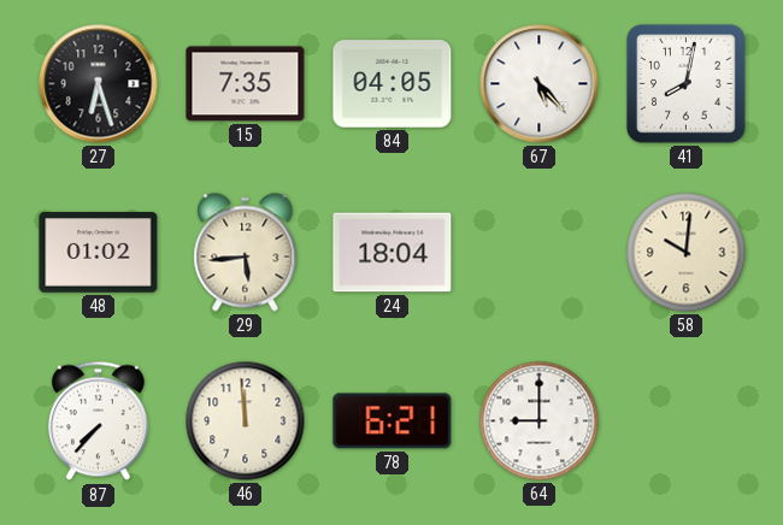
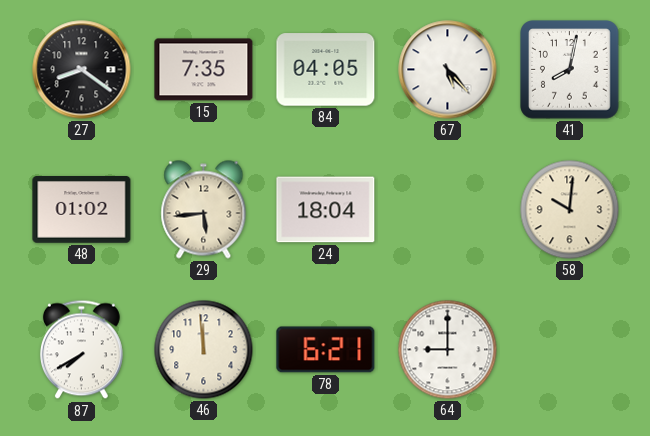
27: 6:27 -> 8:21 (82, 70)
87: 7:37 -> 7:40 (81, 350)
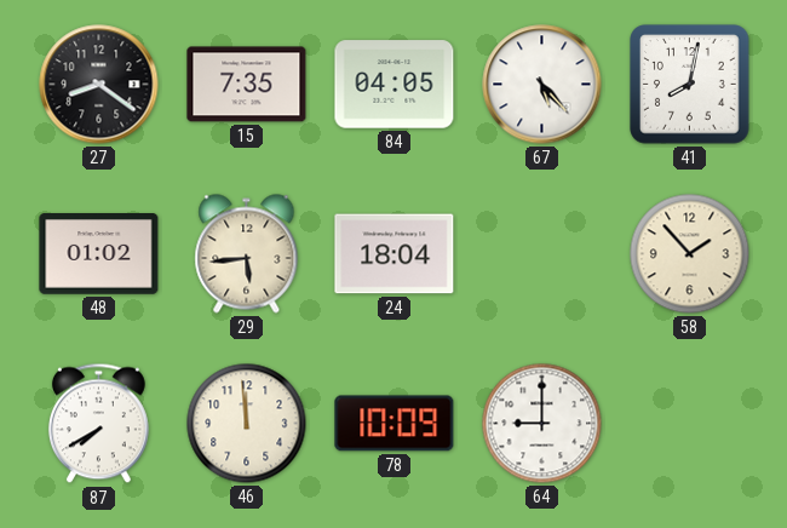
58: 10:01 -> 1:53 (690, 254)
78: 6:21 -> 10:09 (395, 424)
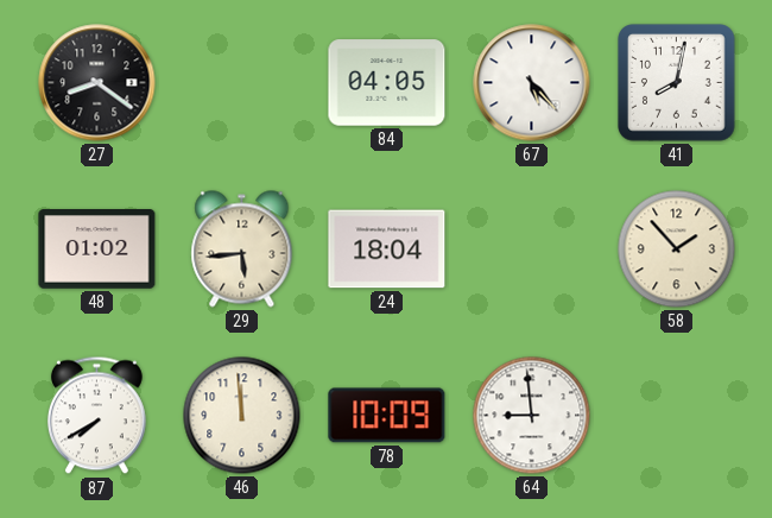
15: 7:35 -> none (247, 85)
64: 9:00 -> 8:59 (532, 416)
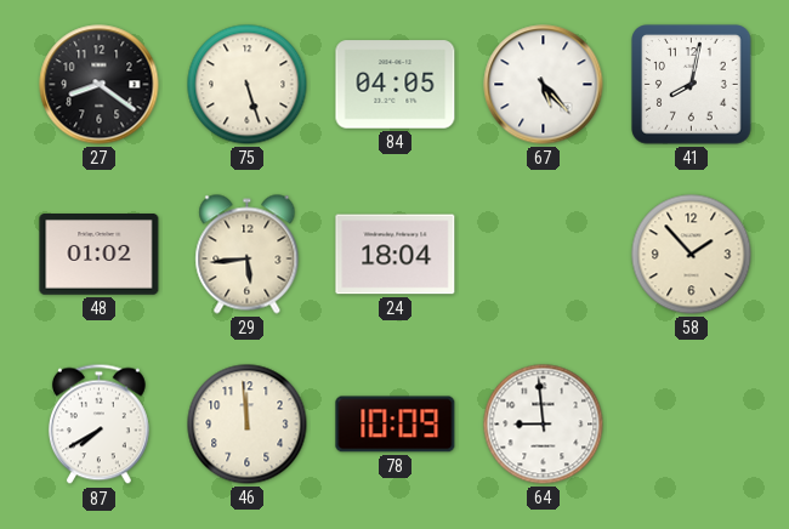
75: none -> 5:27 (248, 85)
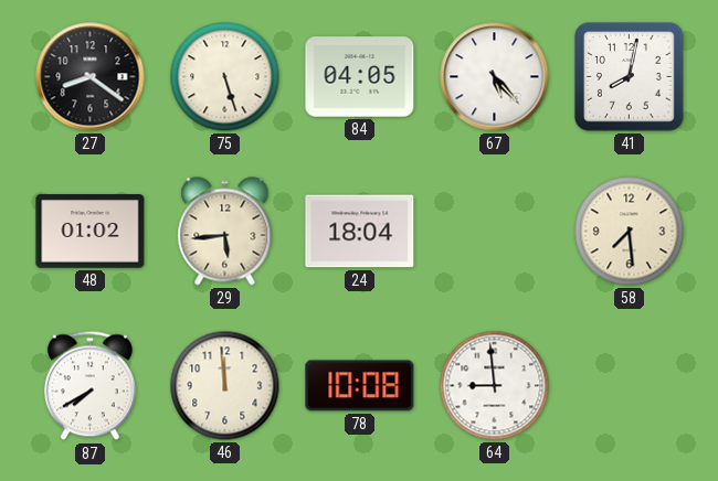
58: 1:53 -> 7:29 (630, 232)
78: 10:09 -> 10:08 (360, 386)
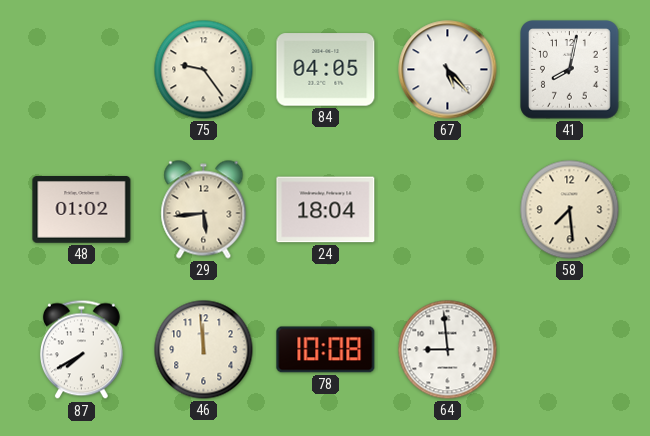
27: 8:21 -> none (91, 77)
75: 5:27 -> 9:24 (204, 70)
